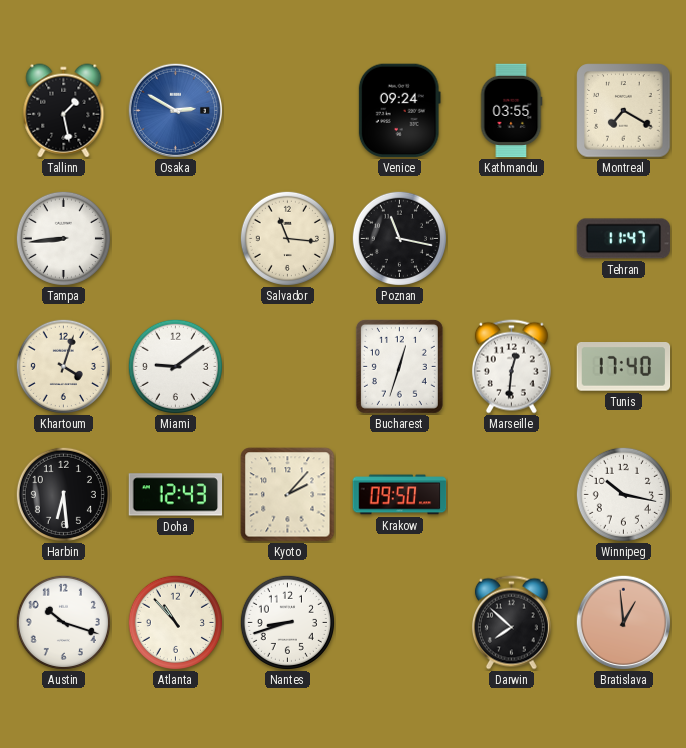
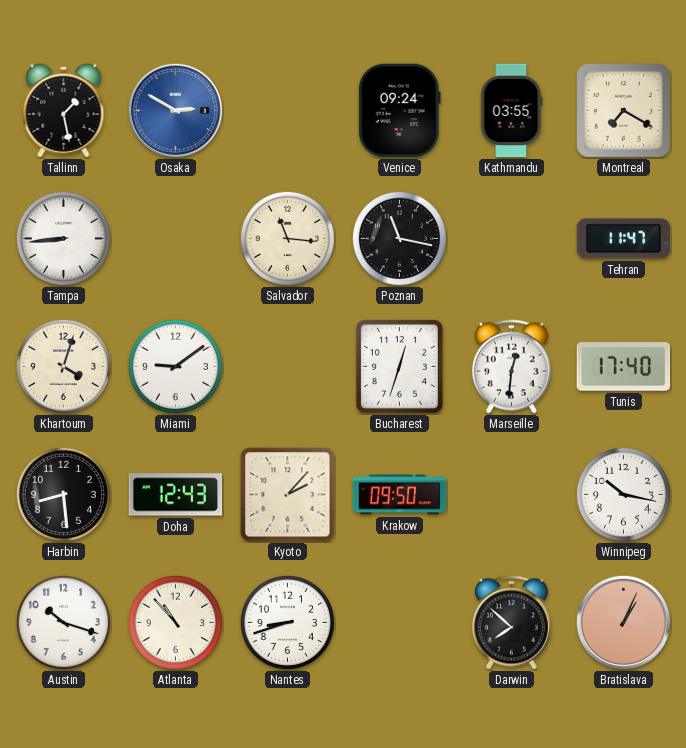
Harbin: 6:29 -> 8:29 (63, 494)
Bratislava: 12:59 -> 1:04 (623, 622)
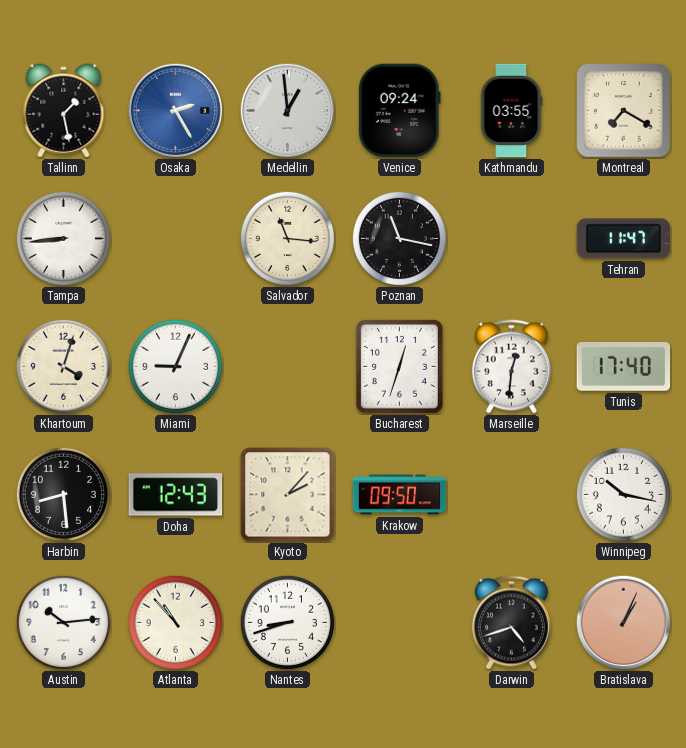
Osaka: 2:50 -> 2:25 (175, 110)
Medellin: none -> 12:59 (287, 110)
Miami: 9:09 -> 9:04 (175, 366)
Austin: 10:18 -> 10:14 (63, 622)
Darwin: 7:52 -> 4:42 (511, 623)
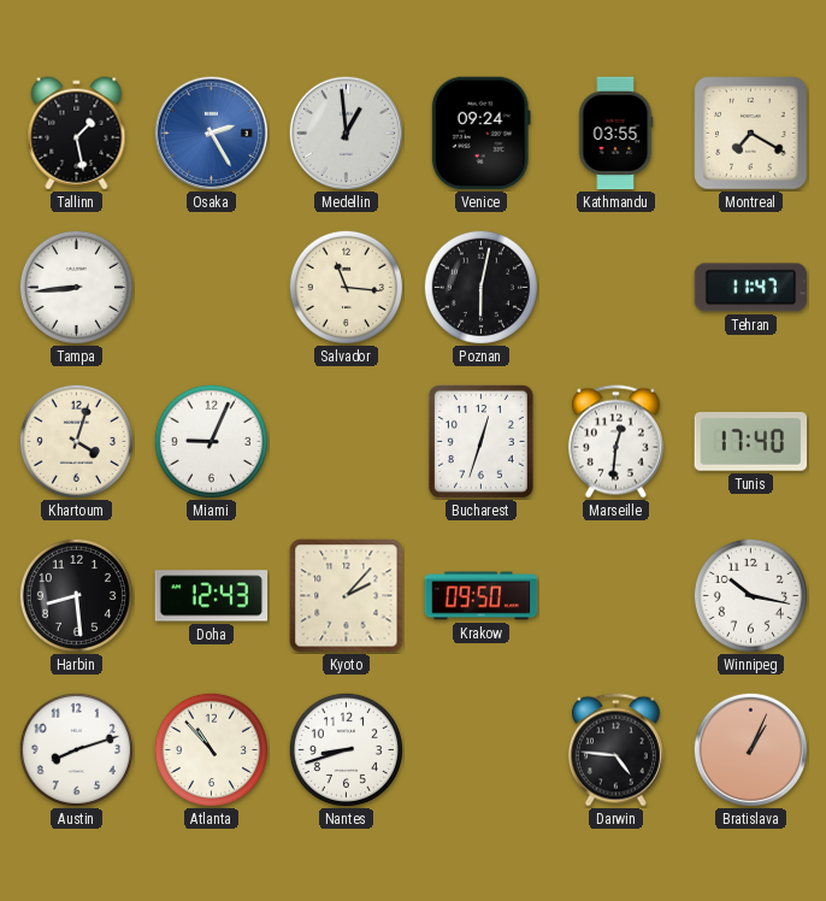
Poznan: 11:17 -> 6:02 (480, 287)
Austin: 10:14 -> 8:12 (76, 749)
Darwin: 4:42 -> 4:46 (615, 750)
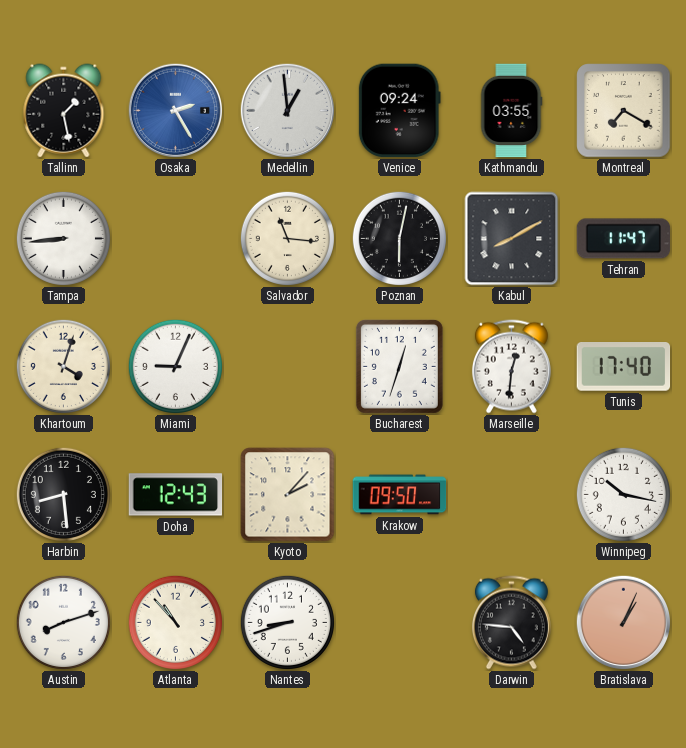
Kabul: none -> 8:10 (512, 239)
